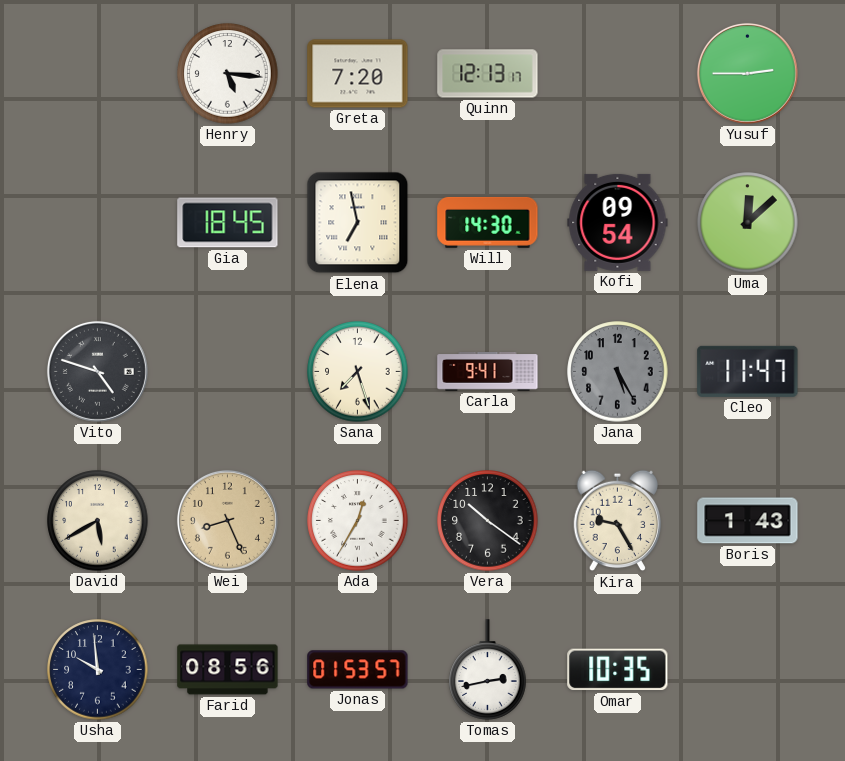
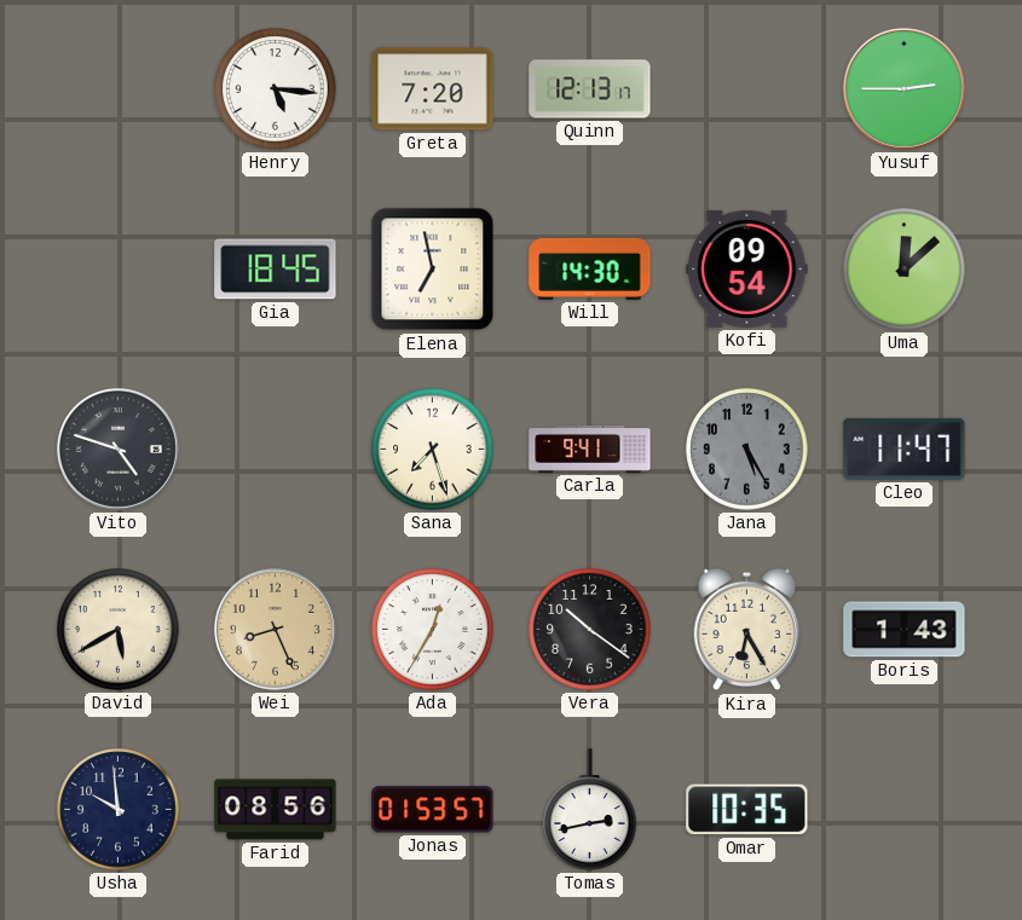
Kira: 9:25 -> 6:25 (747, 630)
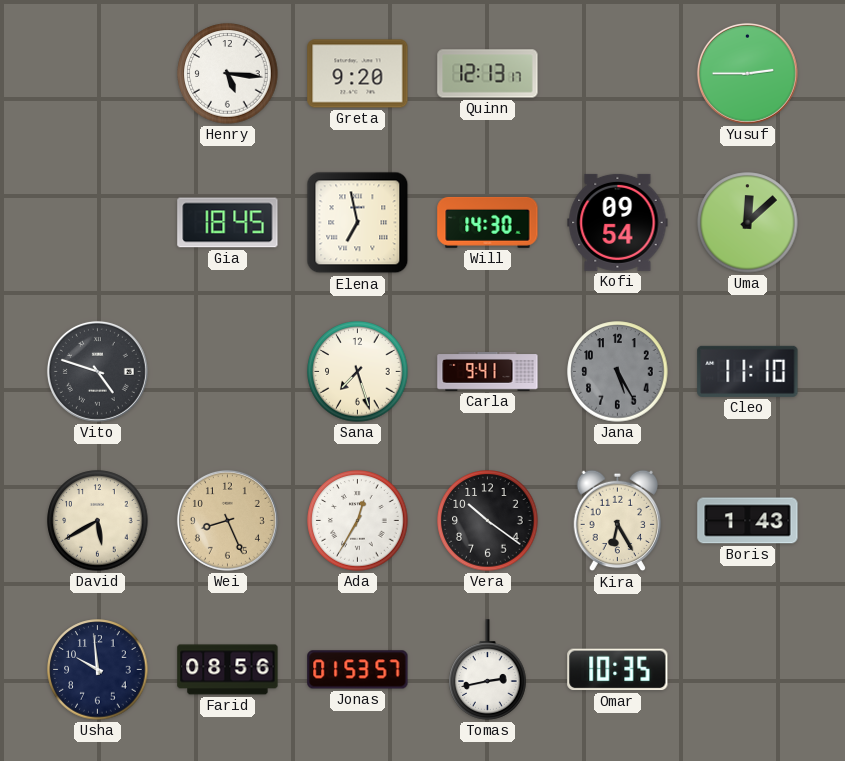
Greta: 7:20 -> 9:20 (358, 74)
Cleo: 11:47 -> 11:10 (748, 371)
